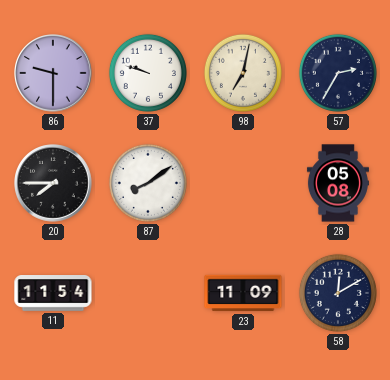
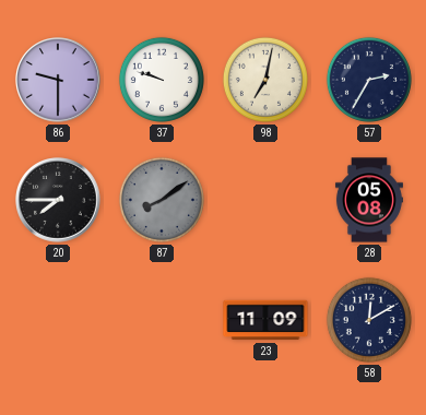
87 dial: white -> grey (162, 200)
11: 11:54 -> none (53, 293)
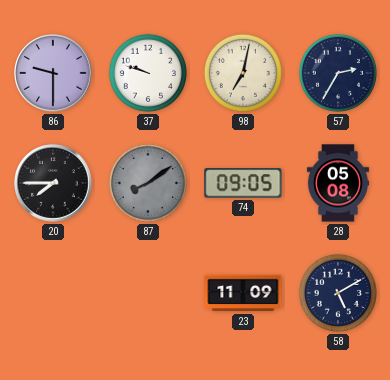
74: none -> 09:05 (243, 183)
58: 12:10 -> 5:10 (338, 293)
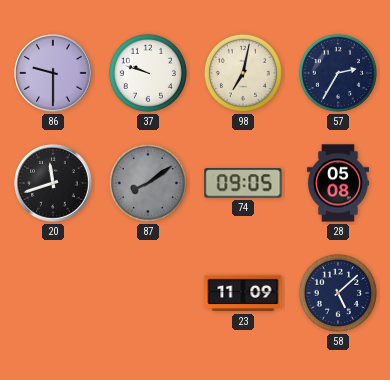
20: 7:45 -> 11:42 (53, 183)
58: 5:10 -> 5:08 (338, 293)
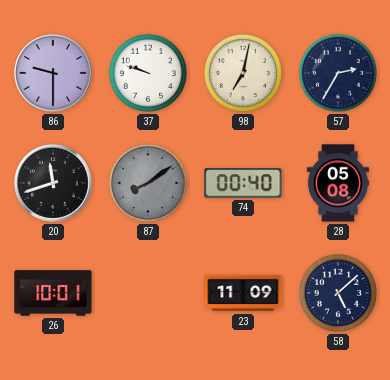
74: 09:05 -> 00:40 (243, 183)
26: none -> 10:01 (53, 293)
